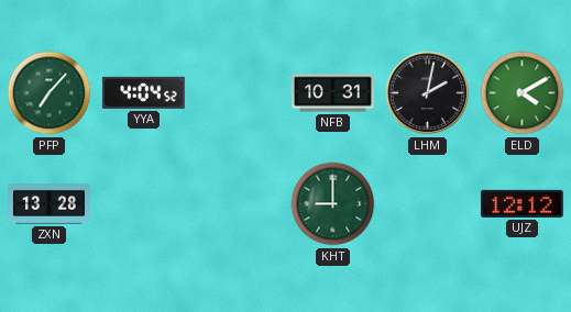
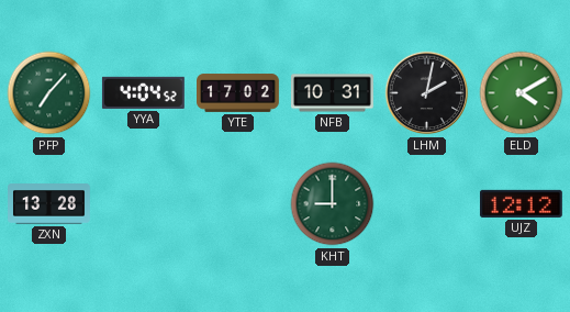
YTE: none -> 17:02 (238, 93)
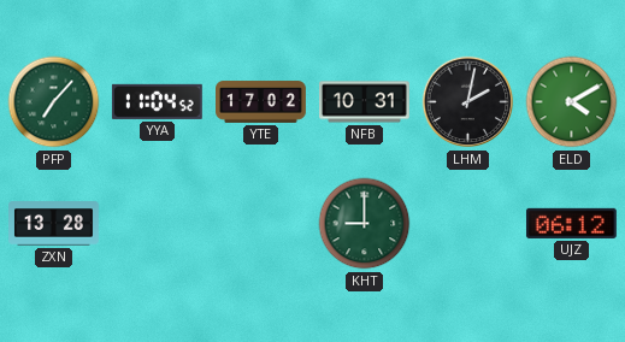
YYA: 4:04 -> 11:04 (157, 101)
UJZ: 12:12 -> 06:12 (571, 223)
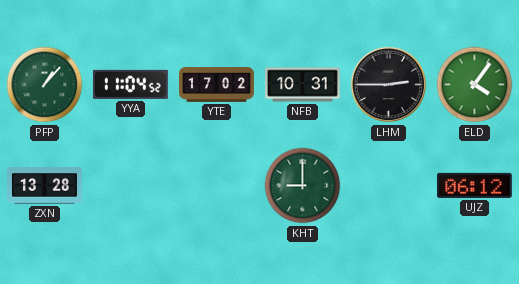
PFP: 7:07 -> 1:07 (45, 85)
LHM: 2:02 -> 2:45 (389, 85)
ELD: 4:10 -> 4:06 (475, 85)
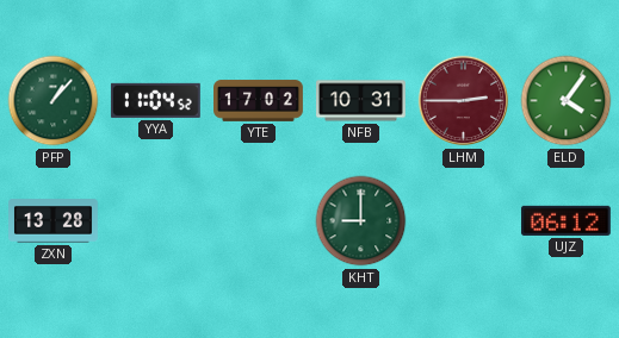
LHM dial: black -> burgundy (464, 101)
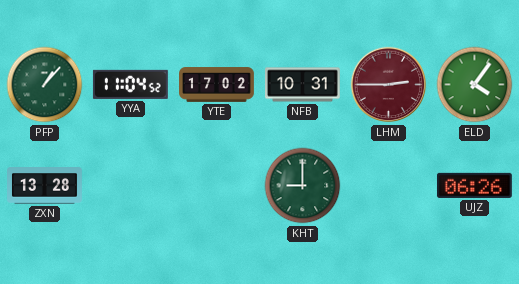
UJZ: 06:12 -> 06:26 (474, 185)
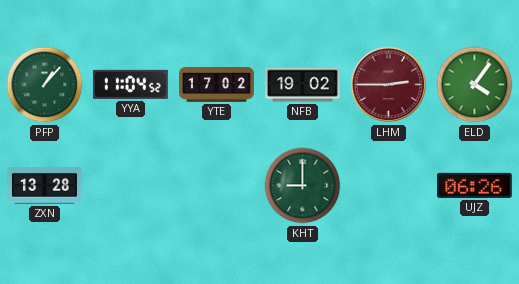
NFB: 10:31 -> 19:02 (303, 85)
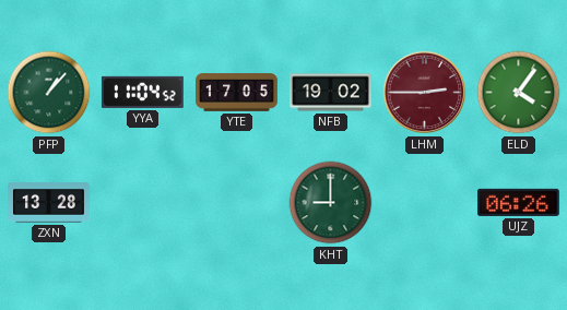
YTE: 17:02 -> 17:05 (237, 93)
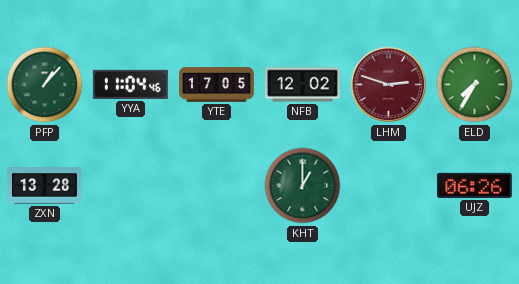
YYA: 11:04:52 -> 11:04:46 (130, 84)
NFB: 19:02 -> 12:02 (303, 85)
LHM: 2:45 -> 2:48 (389, 85)
ELD: 4:06 -> 7:35 (475, 85)
KHT: 9:00 -> 1:00 (303, 186)
